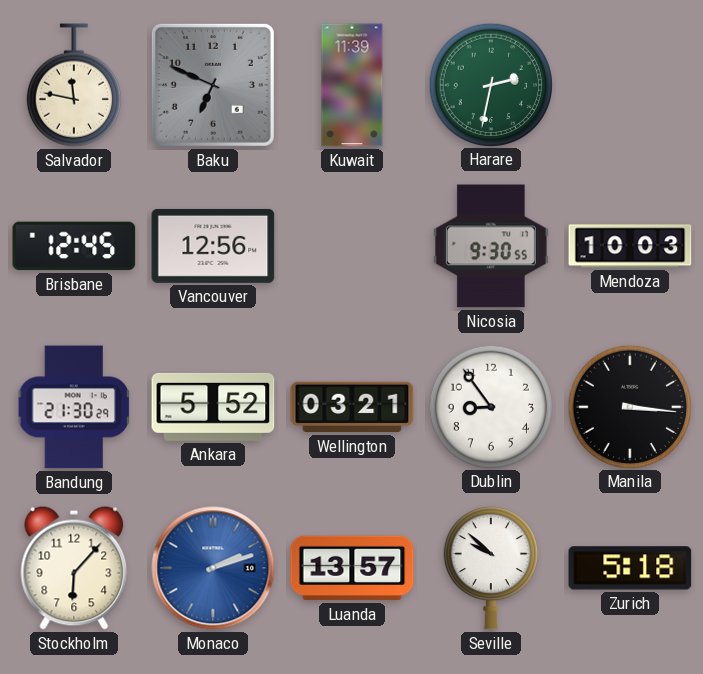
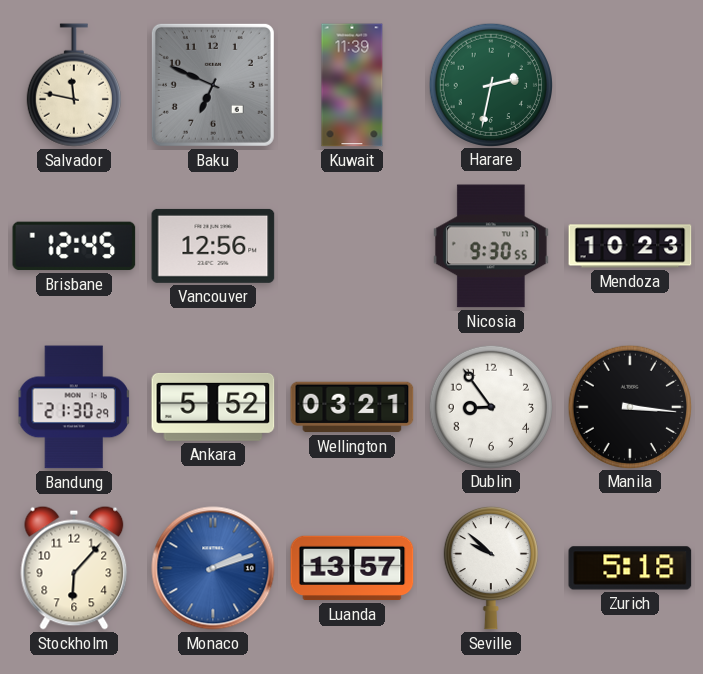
Mendoza: 10:03 -> 10:23 (630, 246)
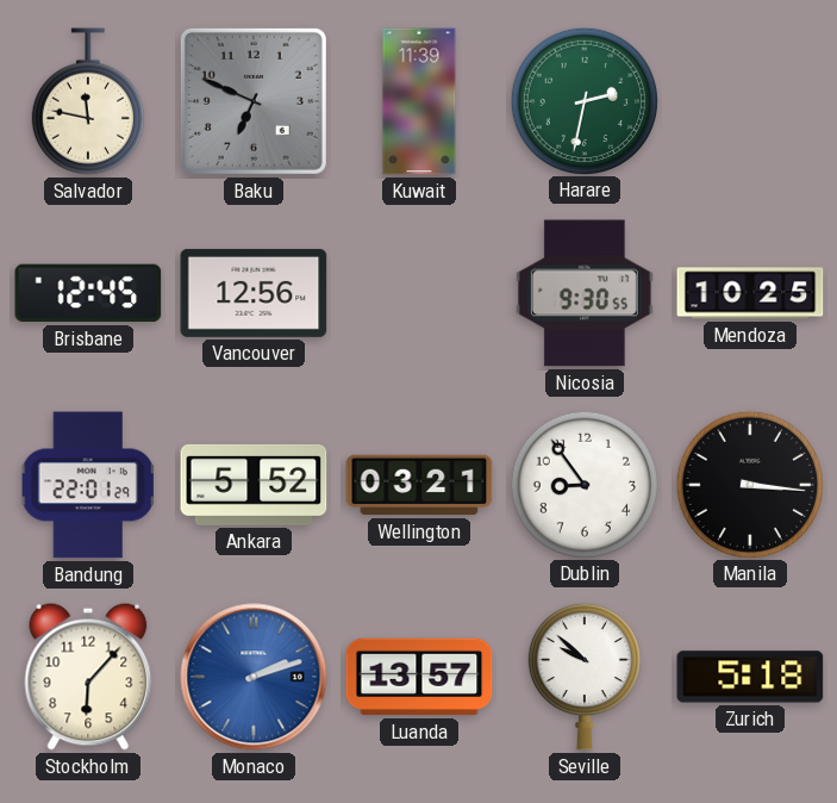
Mendoza: 10:23 -> 10:25 (750, 293)
Bandung: 21:30 -> 22:01 (88, 485)
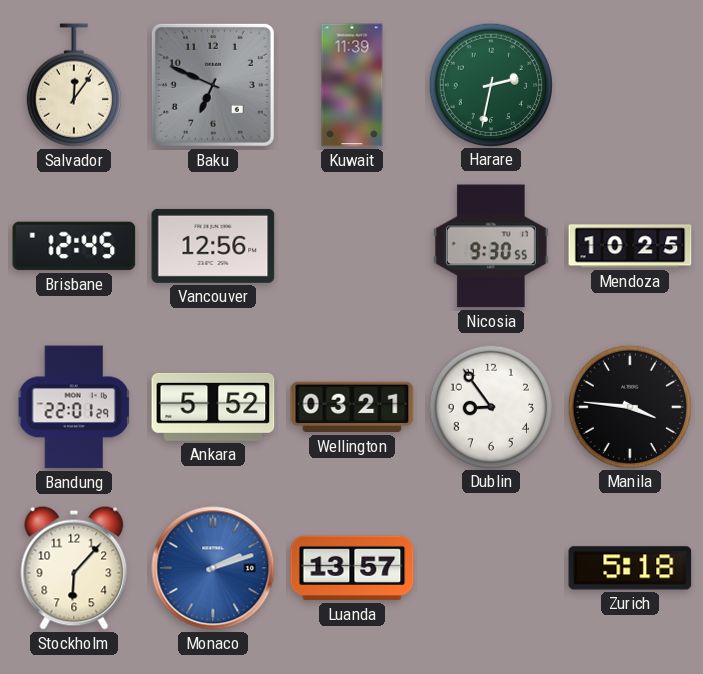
Salvador: 11:47 -> 12:06 (74, 85)
Manila: 3:16 -> 3:46 (629, 406)
Seville: 9:52 -> none (585, 677)
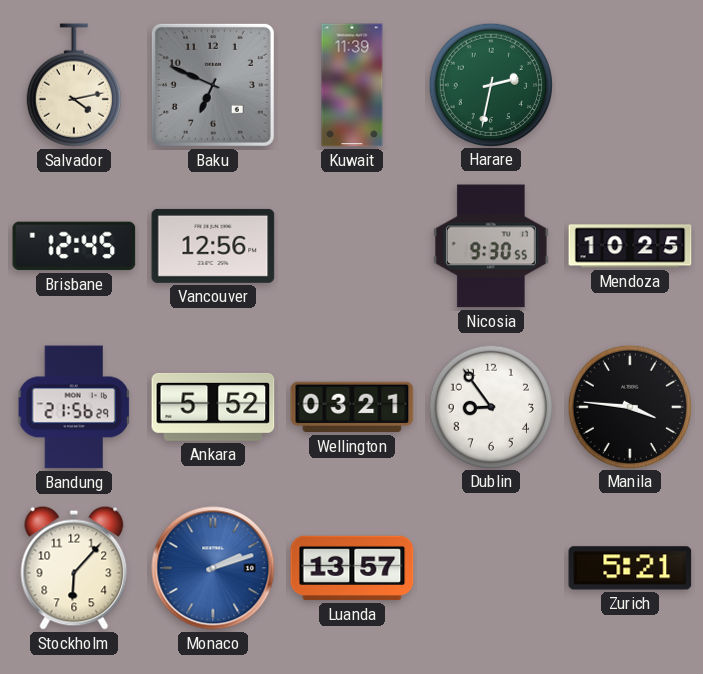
Salvador: 12:06 -> 4:13 (74, 85)
Bandung: 22:01 -> 21:56 (74, 407)
Zurich: 5:18 -> 5:21 (630, 568)
